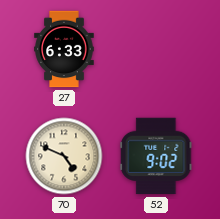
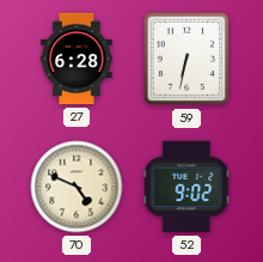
27: 6:33 -> 6:28 (77, 59)
59: none -> 6:32 (186, 59)
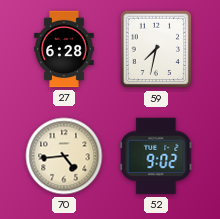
59: 6:32 -> 7:32 (156, 49)
70: 4:49 -> 4:44 (64, 156)
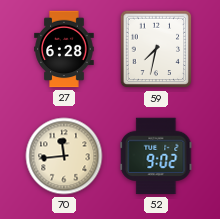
70: 4:44 -> 11:44 (64, 156)
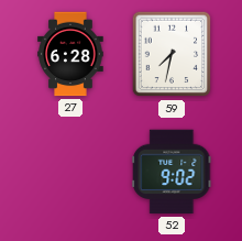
70: 11:44 -> none (64, 156)
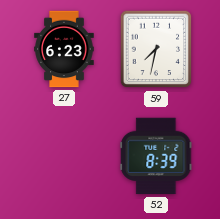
27: 6:28 -> 6:23 (64, 49)
52: 9:02 -> 8:39 (156, 156)
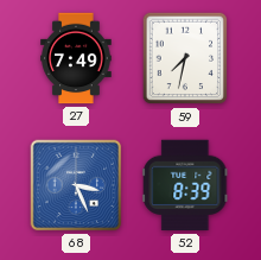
27: 6:23 -> 7:49 (76, 58)
68: none -> 3:26 (76, 185)
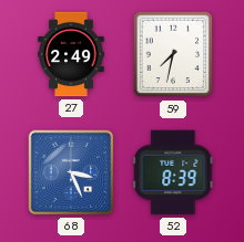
27: 7:49 -> 2:49 (71, 54)
